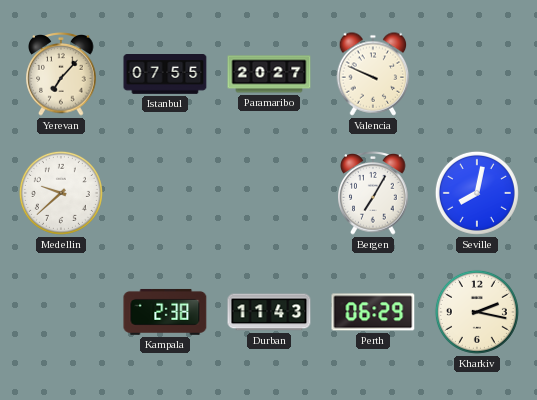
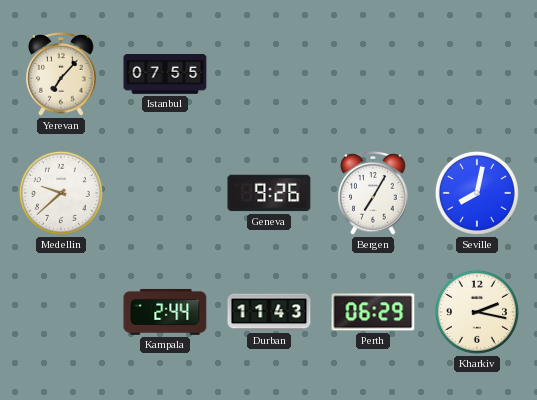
Paramaribo: 20:27 -> none (269, 74)
Valencia: 9:49 -> none (373, 74)
Geneva: none -> 9:26 (269, 193)
Kampala: 2:38 -> 2:44 (165, 312)
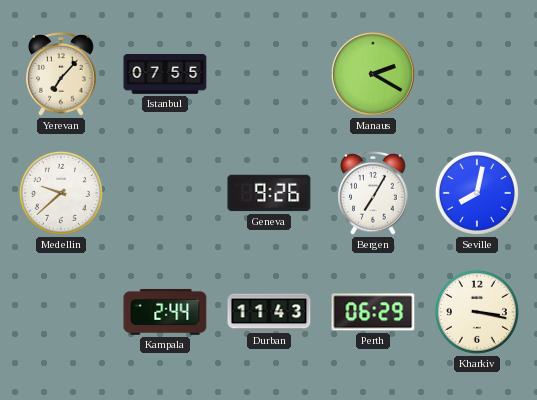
Manaus: none -> 2:20 (373, 74)
Kharkiv: 2:17 -> 3:17 (477, 312)
